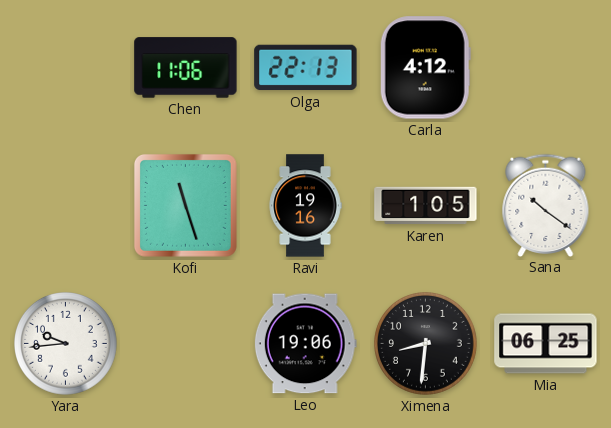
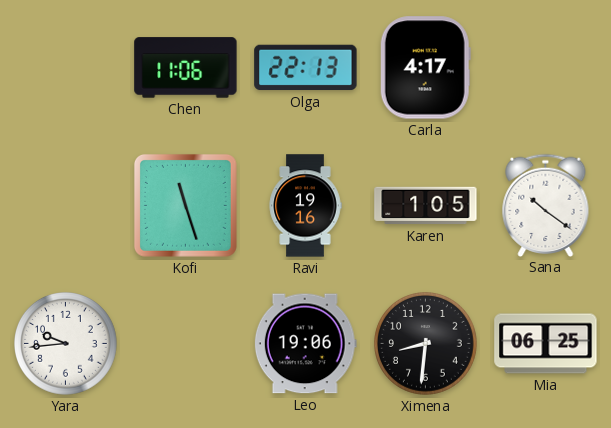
Carla: 4:12 -> 4:17 (425, 68)
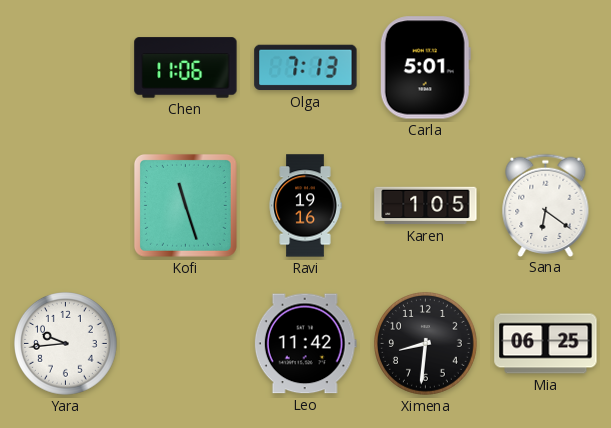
Olga: 22:13 -> 7:13 (306, 68)
Carla: 4:17 -> 5:01 (425, 68)
Sana: 10:21 -> 6:21 (546, 205)
Leo: 19:06 -> 11:42 (305, 344)
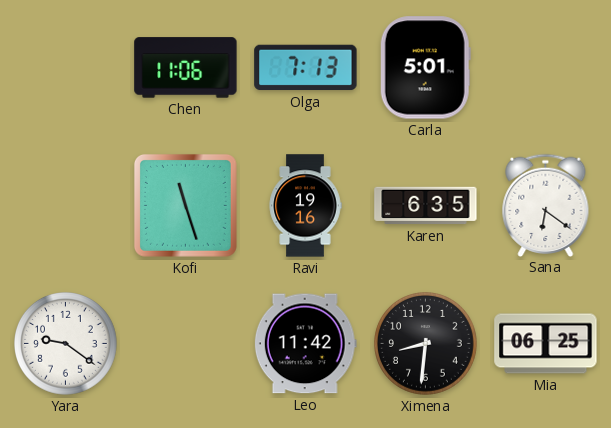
Karen: 1:05 -> 6:35 (426, 206)
Yara: 9:44 -> 9:21 (66, 344)
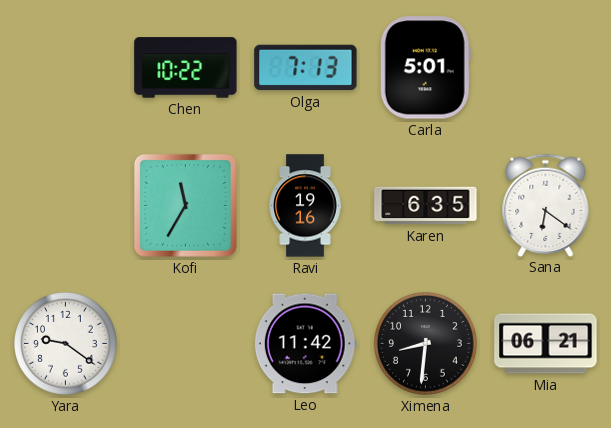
Chen: 11:06 -> 10:22 (186, 68)
Kofi: 11:27 -> 11:35 (185, 205)
Mia: 06:25 -> 06:21 (546, 344)
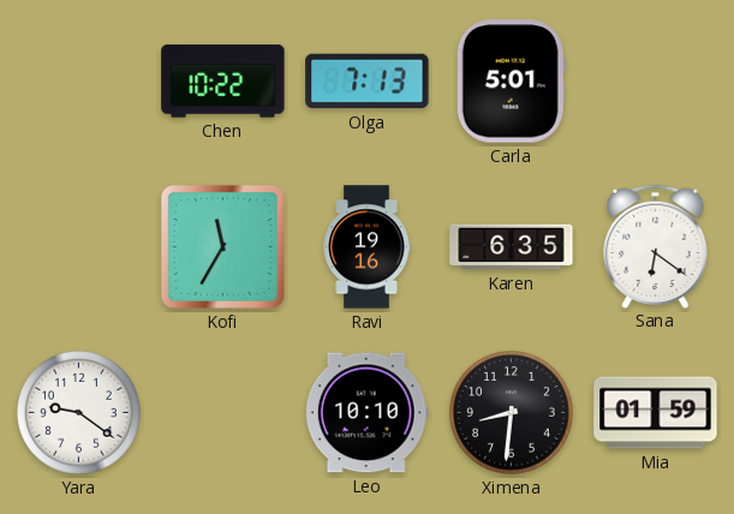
Leo: 11:42 -> 10:10 (366, 413)
Mia: 06:21 -> 01:59 (656, 413)
